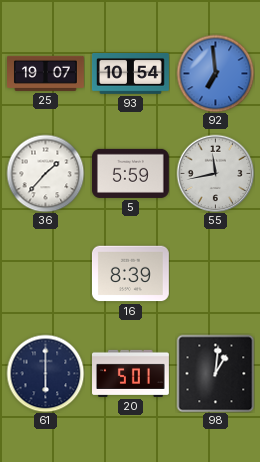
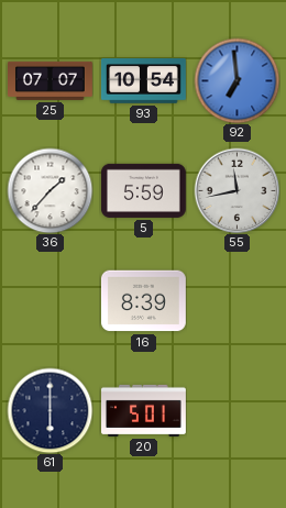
25: 19:07 -> 07:07 (51, 80)
98: 1:01 -> none (215, 373)
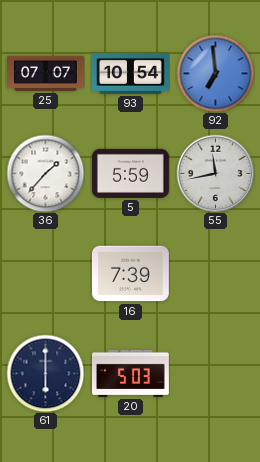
16: 8:39 -> 7:39 (130, 274)
20: 5:01 -> 5:03 (131, 373)
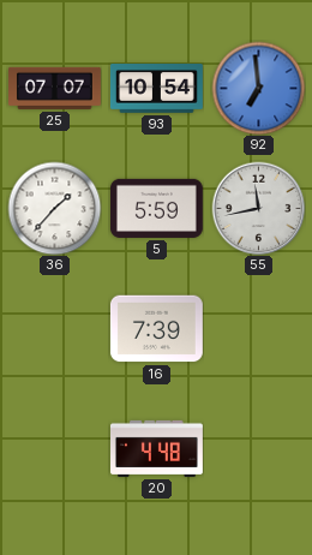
61: 6:00 -> none (45, 373)
20: 5:03 -> 4:48 (157, 448)
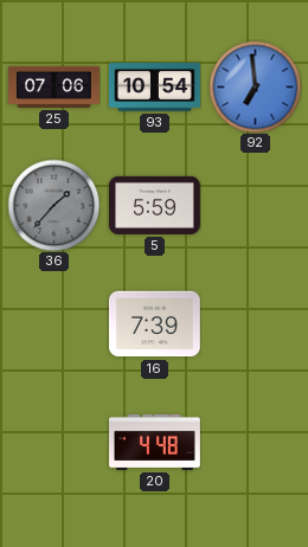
25: 07:07 -> 07:06 (54, 86)
36 dial: white -> grey (53, 205)
55: 11:43 -> none (258, 208)
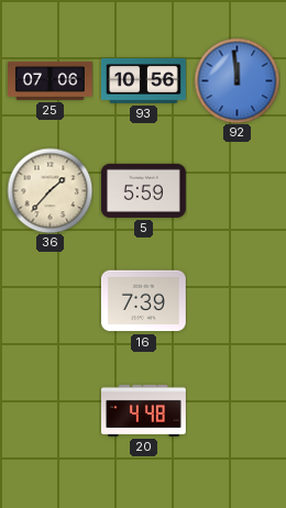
93: 10:54 -> 10:56 (143, 81)
92: 6:59 -> 11:59 (237, 80)
36 dial: grey -> cream (50, 190)
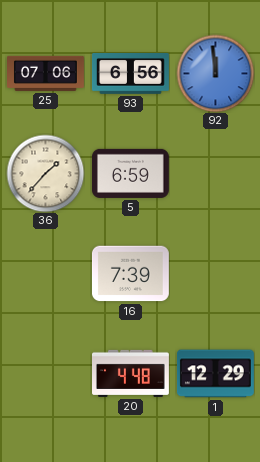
93: 10:56 -> 6:56 (130, 74)
5: 5:59 -> 6:59 (130, 173)
1: none -> 12:29 (215, 374)
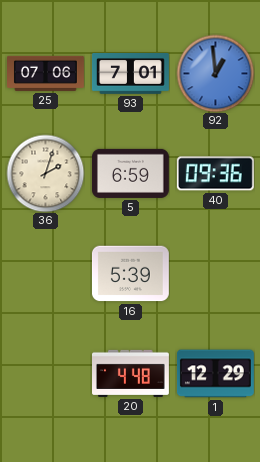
93: 6:56 -> 7:01 (130, 74)
92: 11:59 -> 12:59 (215, 73)
36: 1:37 -> 2:03 (45, 173)
40: none -> 09:36 (215, 174)
16: 7:39 -> 5:39 (130, 274)
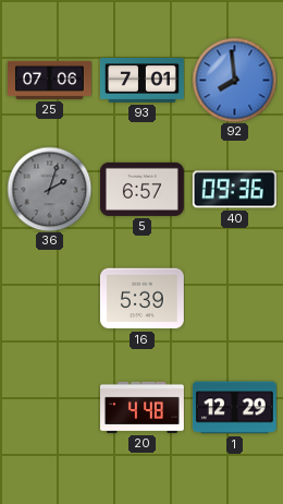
92: 12:59 -> 7:59 (234, 80)
36 dial: cream -> grey (49, 189)
5: 6:59 -> 6:57 (141, 189)
